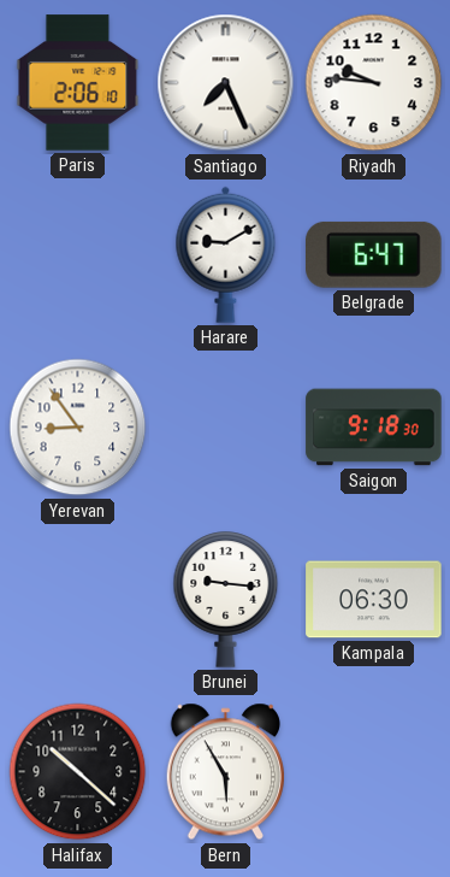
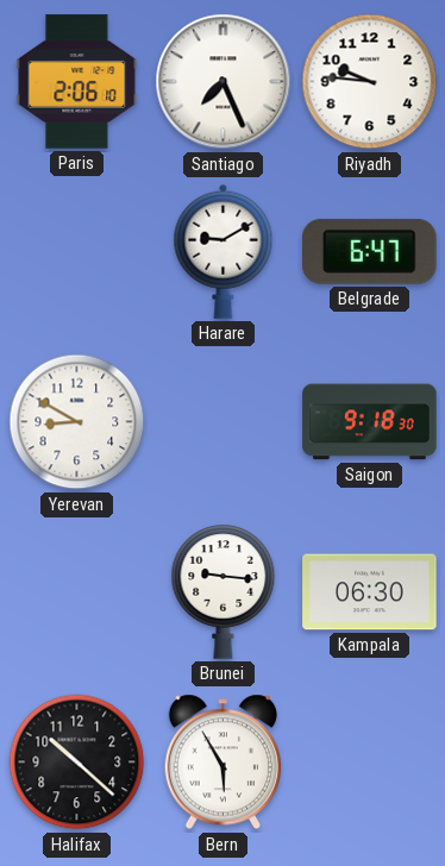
Yerevan: 8:54 -> 8:50 (77, 422)
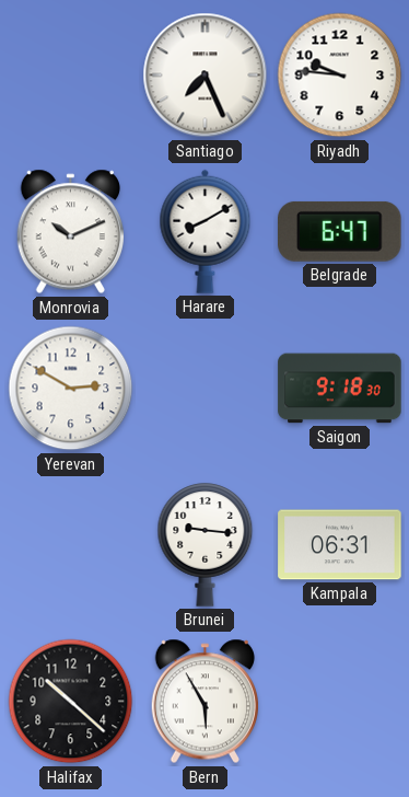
Paris: 2:06 -> none (77, 82)
Monrovia: none -> 10:11 (70, 232)
Harare: 9:10 -> 8:10 (206, 231)
Yerevan: 8:50 -> 2:50 (71, 389)
Kampala: 06:30 -> 06:31 (340, 545)
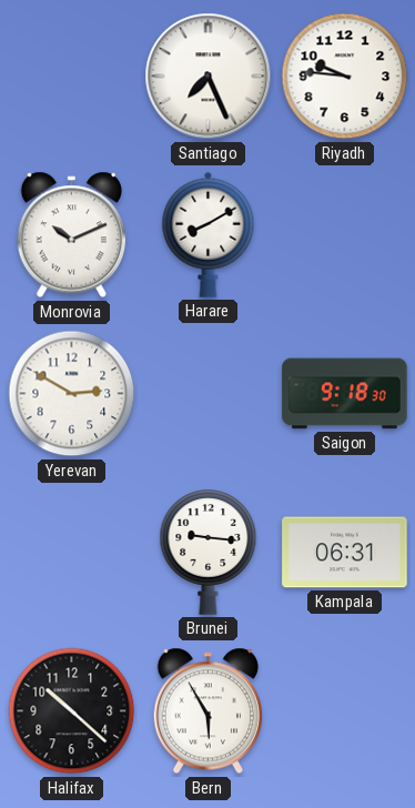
Belgrade: 6:47 -> none (340, 231)
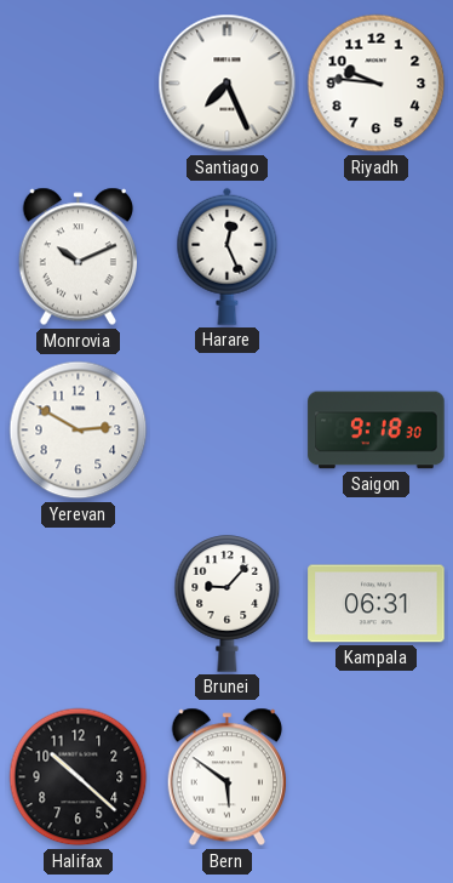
Harare: 8:10 -> 12:26 (228, 256)
Brunei: 9:16 -> 9:07 (228, 604)
Bern: 5:55 -> 5:51 (226, 777)
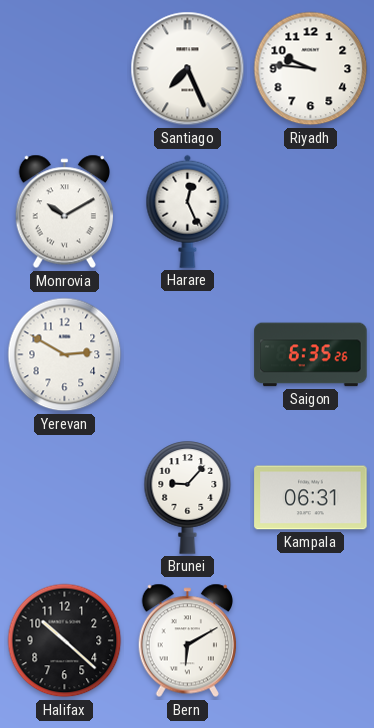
Monrovia: 10:11 -> 10:10 (64, 212)
Saigon: 9:18 -> 6:35 (311, 355)
Bern: 5:51 -> 6:10 (187, 641)
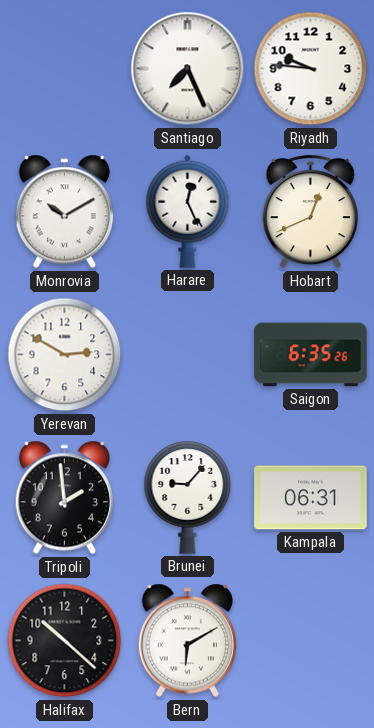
Hobart: none -> 12:41 (310, 212)
Tripoli: none -> 1:59 (64, 498)
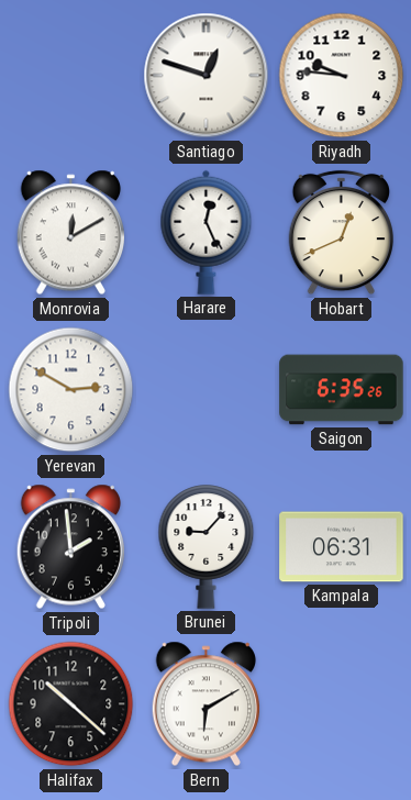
Santiago: 7:26 -> 12:48 (207, 76)
Monrovia: 10:10 -> 12:10 (70, 233)
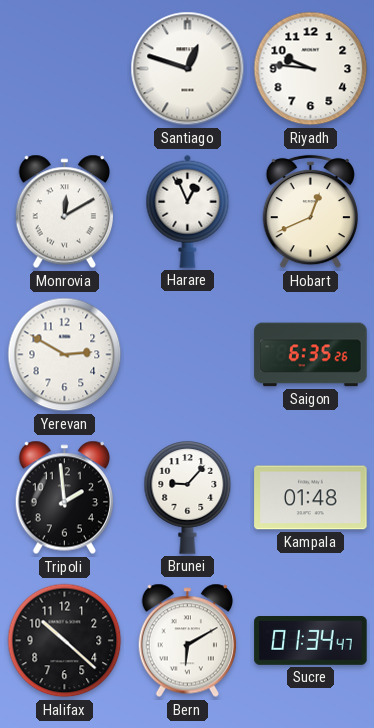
Harare: 12:26 -> 12:56 (188, 211)
Kampala: 06:31 -> 01:48 (311, 498)
Sucre: none -> 01:34 (311, 641)
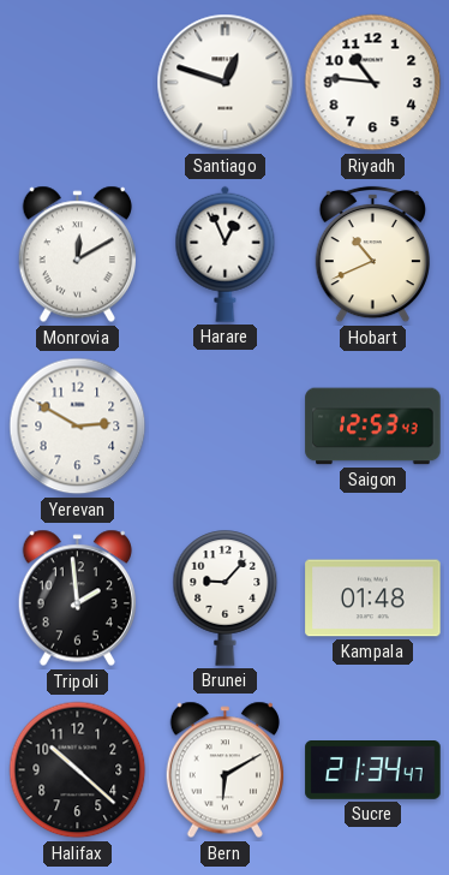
Riyadh: 9:46 -> 10:46 (373, 83)
Hobart: 12:41 -> 10:41 (372, 255)
Saigon: 6:35 -> 12:53 (373, 427)
Sucre: 01:34 -> 21:34 (373, 770)
